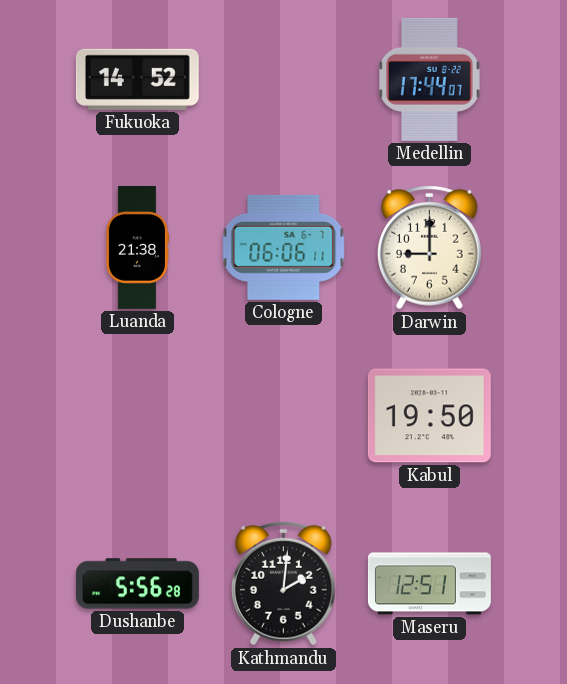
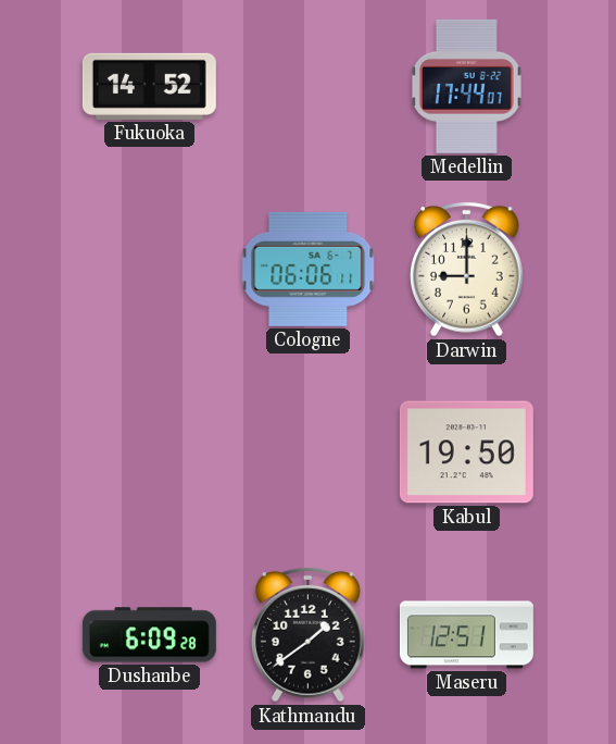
Luanda: 21:38 -> none (136, 247)
Dushanbe: 5:56 -> 6:09 (149, 635)
Kathmandu: 2:01 -> 1:39 (309, 634)
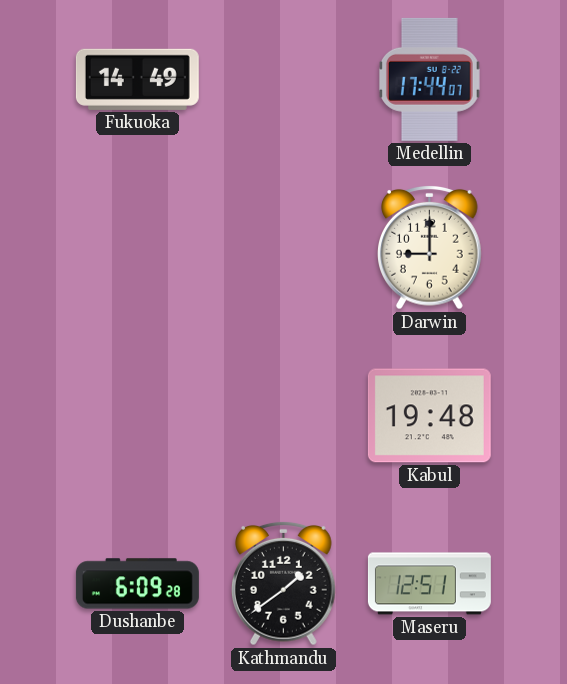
Fukuoka: 14:52 -> 14:49 (137, 79)
Cologne: 06:06 -> none (309, 269)
Kabul: 19:50 -> 19:48 (429, 416)
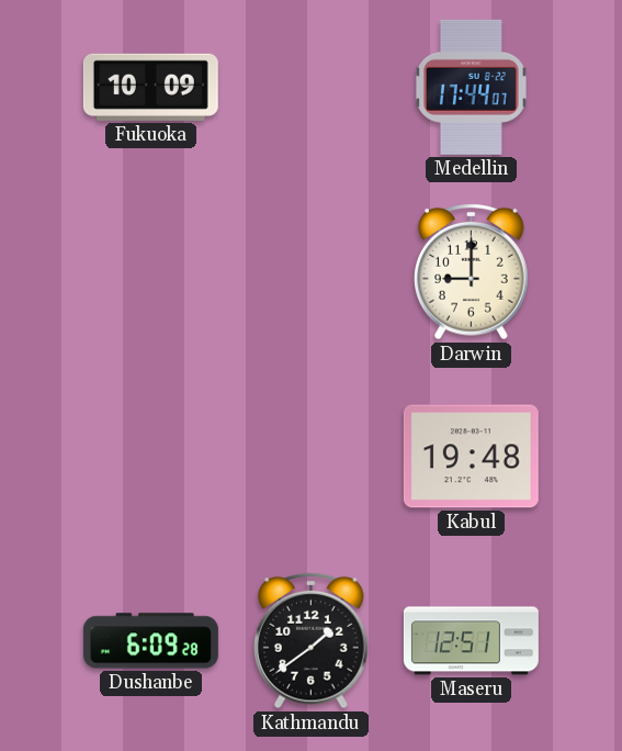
Fukuoka: 14:49 -> 10:09 (150, 87)
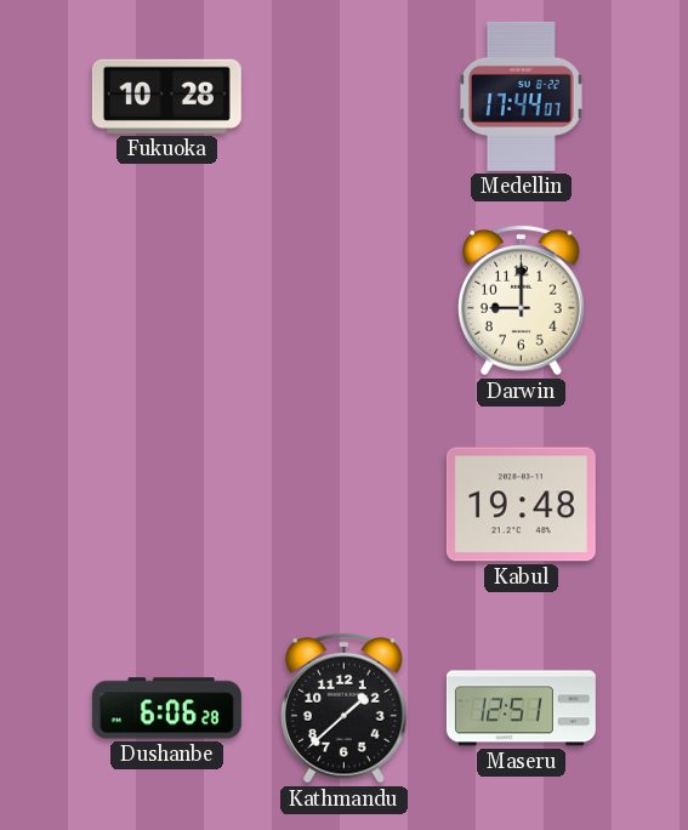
Fukuoka: 10:09 -> 10:28 (166, 96)
Dushanbe: 6:09 -> 6:06 (166, 709)
Kathmandu: 1:39 -> 1:38 (345, 707)
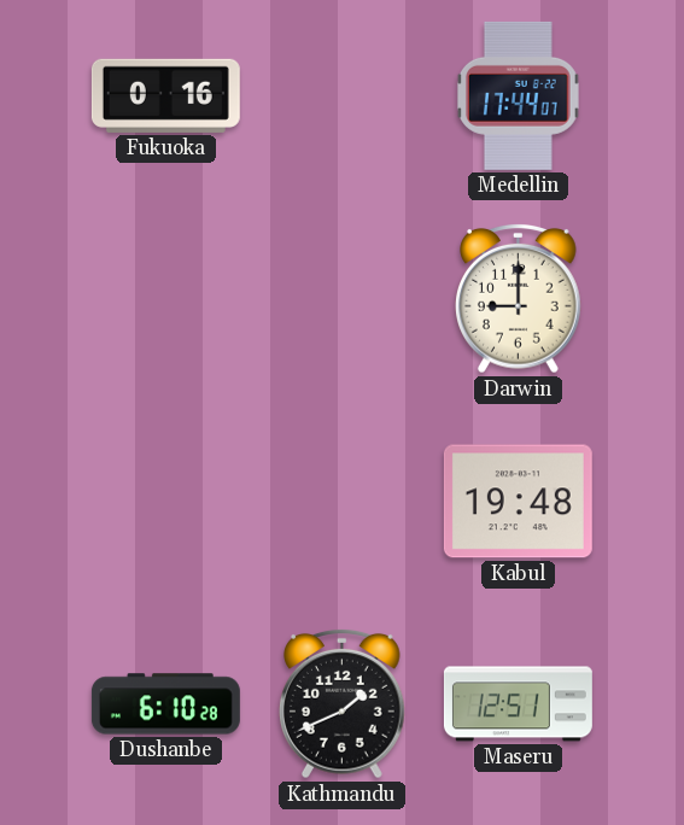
Fukuoka: 10:28 -> 0:16 (165, 95)
Dushanbe: 6:06 -> 6:10 (165, 704)
Kathmandu: 1:38 -> 1:41 (343, 703)
